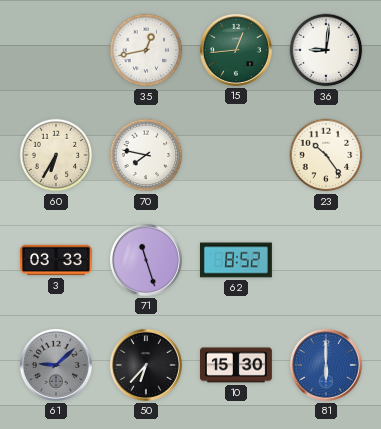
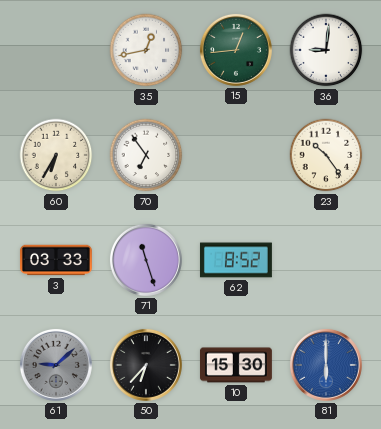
70: 7:47 -> 6:54 (146, 155)
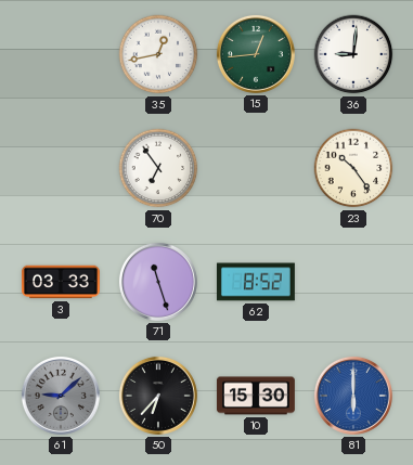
60: 6:35 -> none (56, 155)
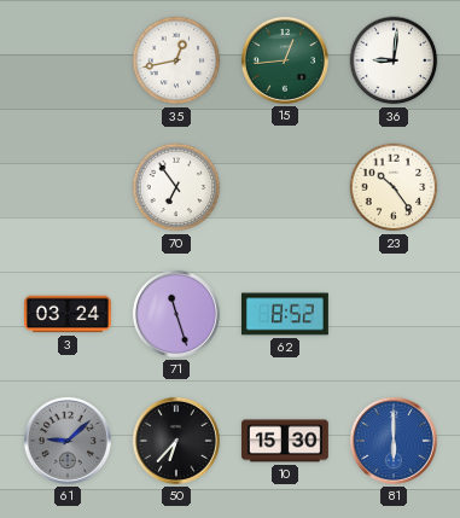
3: 03:33 -> 03:24 (68, 314)
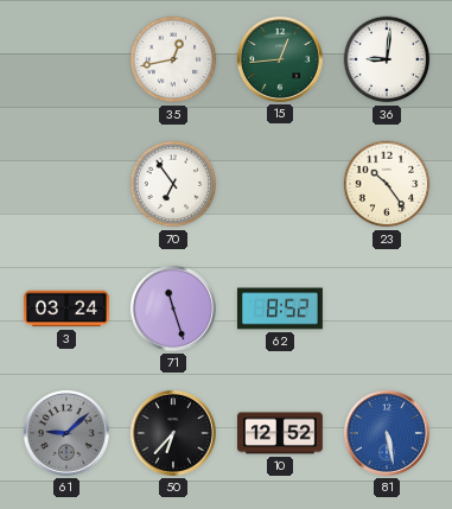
10: 15:30 -> 12:52 (280, 433)
81: 6:00 -> 5:28 (387, 433)
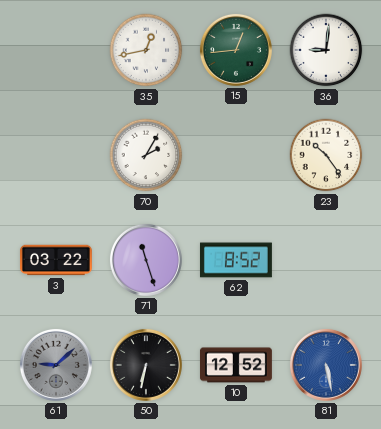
70: 6:54 -> 2:05 (146, 155)
3: 03:24 -> 03:22 (56, 260)
50: 6:37 -> 6:32 (146, 365)
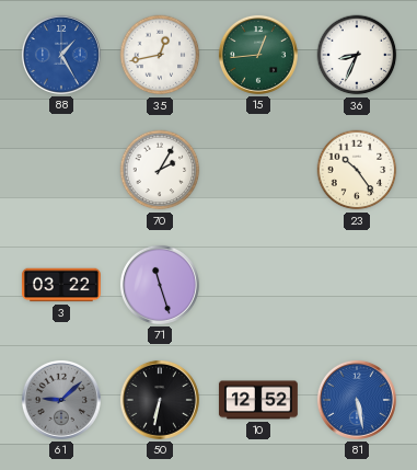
88: none -> 1:25 (61, 55)
36: 9:01 -> 8:34 (357, 55)
62: 8:52 -> none (236, 260)
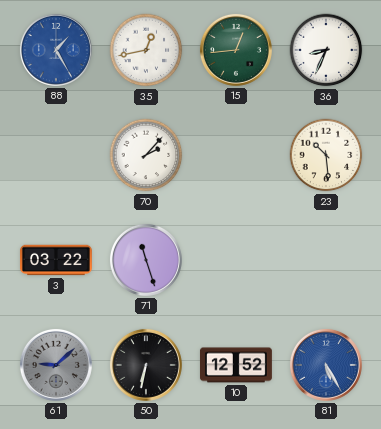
70: 2:05 -> 2:07 (146, 155)
23: 10:24 -> 10:29 (326, 155)
81: 5:28 -> 5:25 (326, 365)
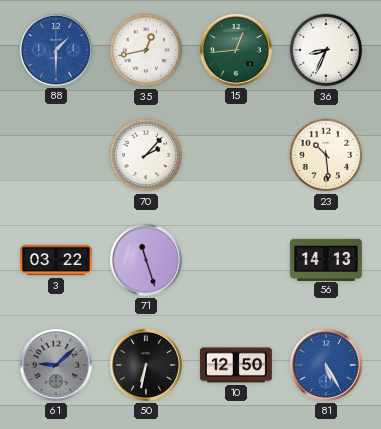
88: 1:25 -> 1:30 (56, 50)
56: none -> 14:13 (326, 259)
10: 12:52 -> 12:50 (236, 365)
